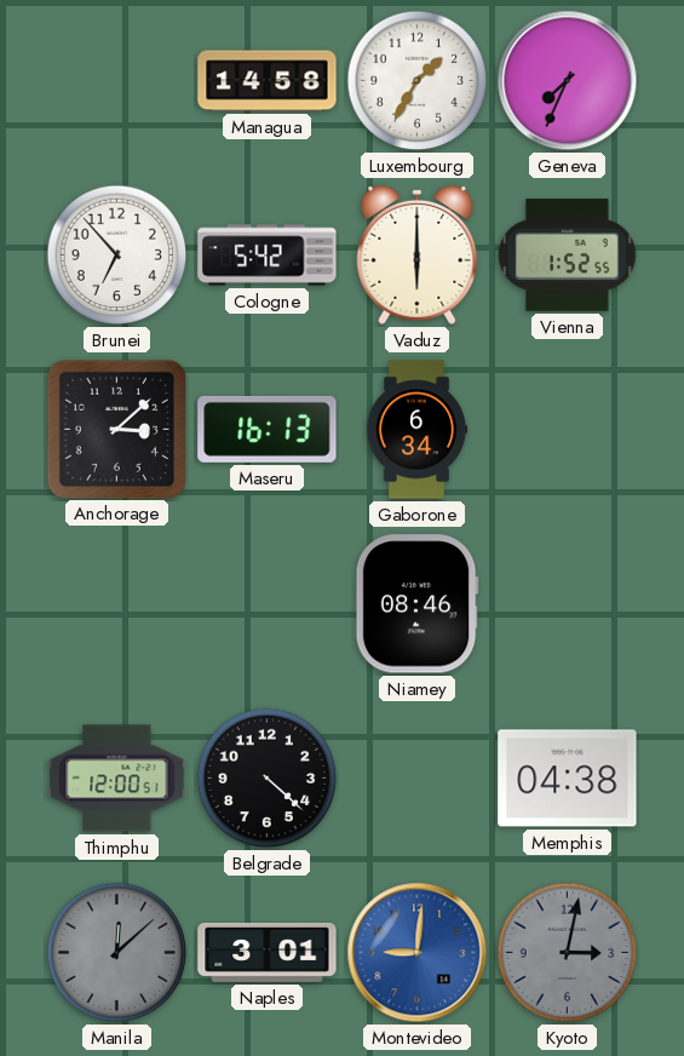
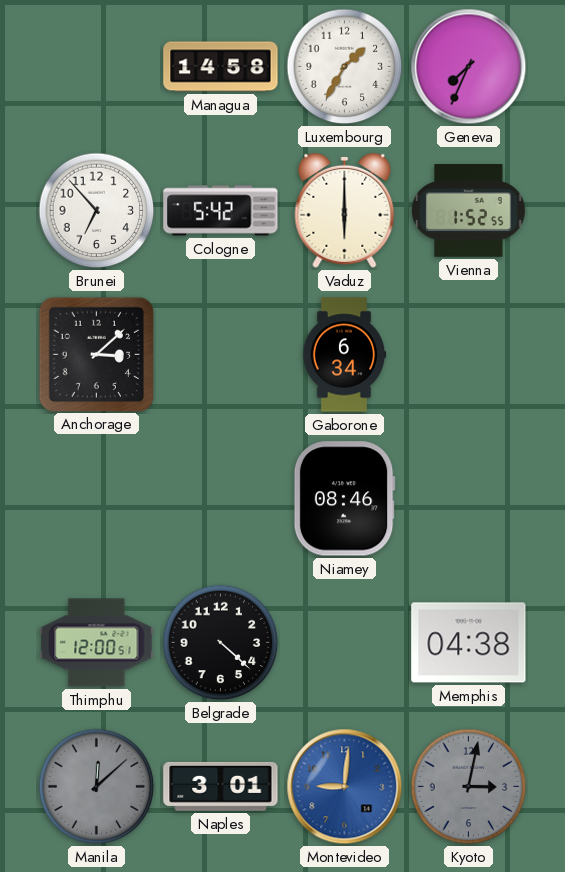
Maseru: 16:13 -> none (268, 429)
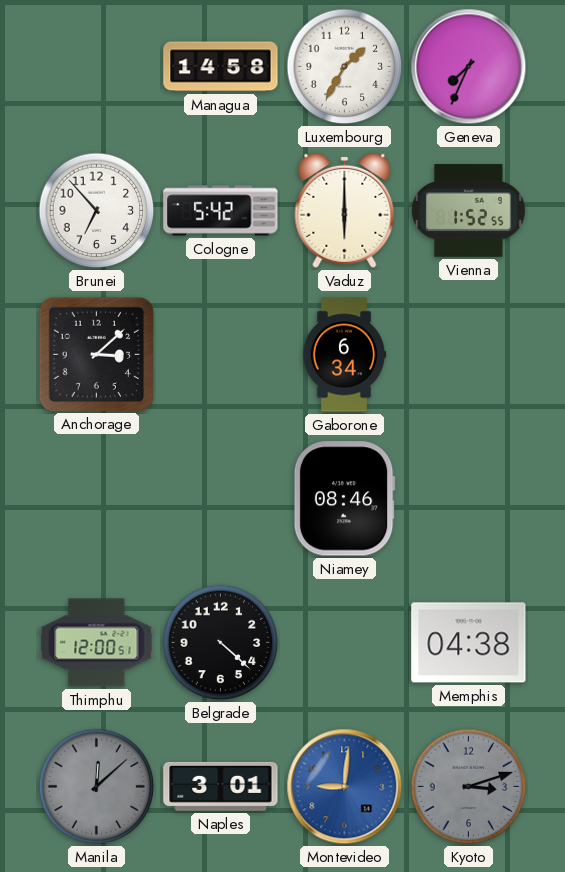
Kyoto: 3:02 -> 3:12 (469, 787)
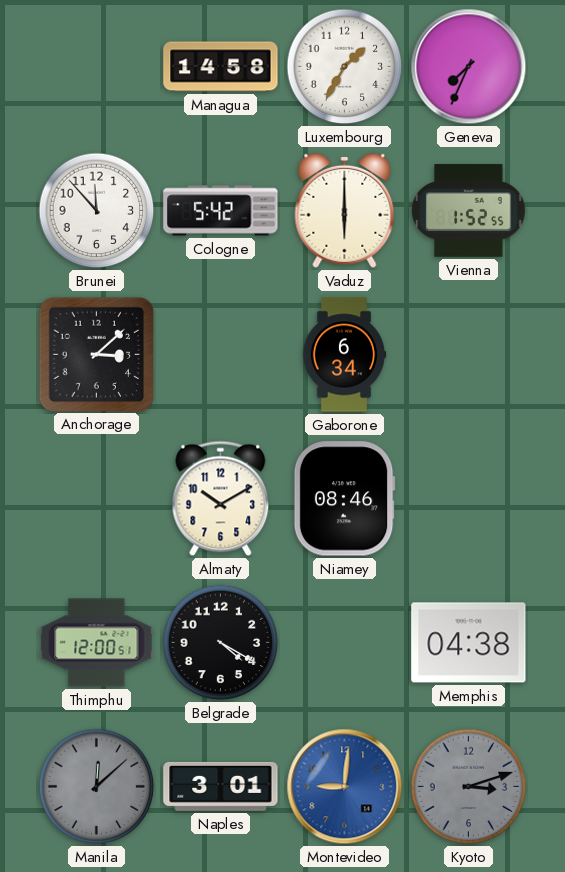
Brunei: 6:53 -> 11:53 (97, 211)
Almaty: none -> 10:10 (221, 499)
Belgrade: 4:22 -> 4:20 (221, 643)
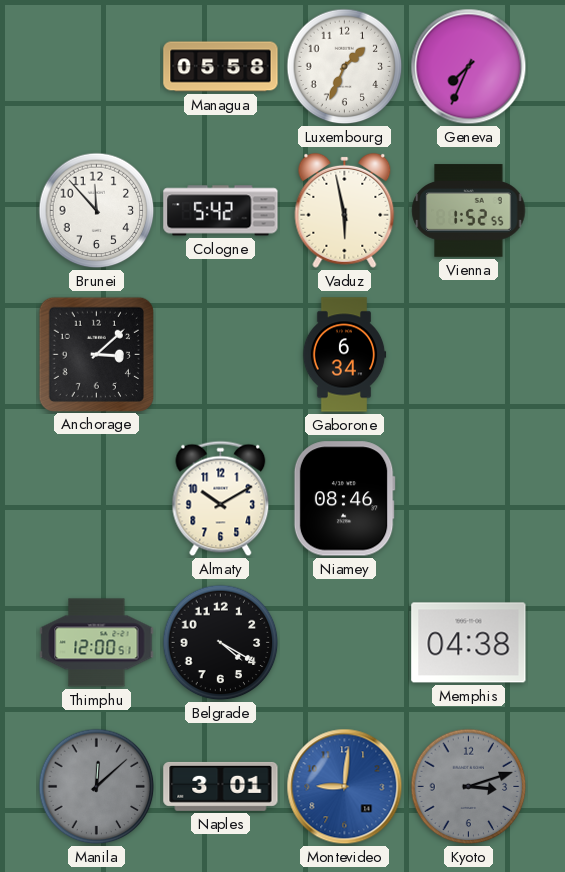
Managua: 14:58 -> 05:58 (221, 67)
Luxembourg: 1:35 -> 1:34 (345, 67)
Vaduz: 6:00 -> 5:58 (345, 210)
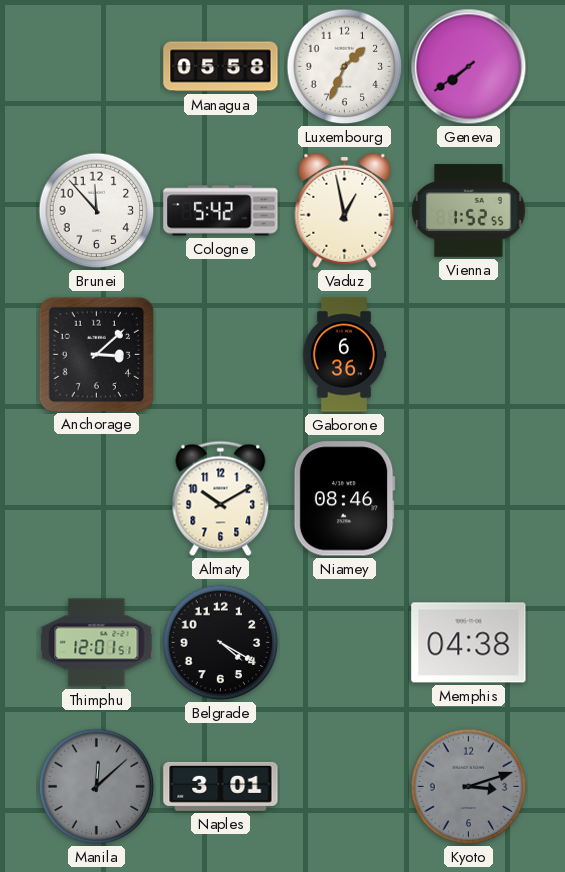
Geneva: 7:34 -> 7:39 (469, 67)
Vaduz: 5:58 -> 12:58 (345, 210)
Gaborone: 6:34 -> 6:36 (344, 355)
Thimphu: 12:00 -> 12:01 (97, 643)
Montevideo: 9:01 -> none (345, 787)
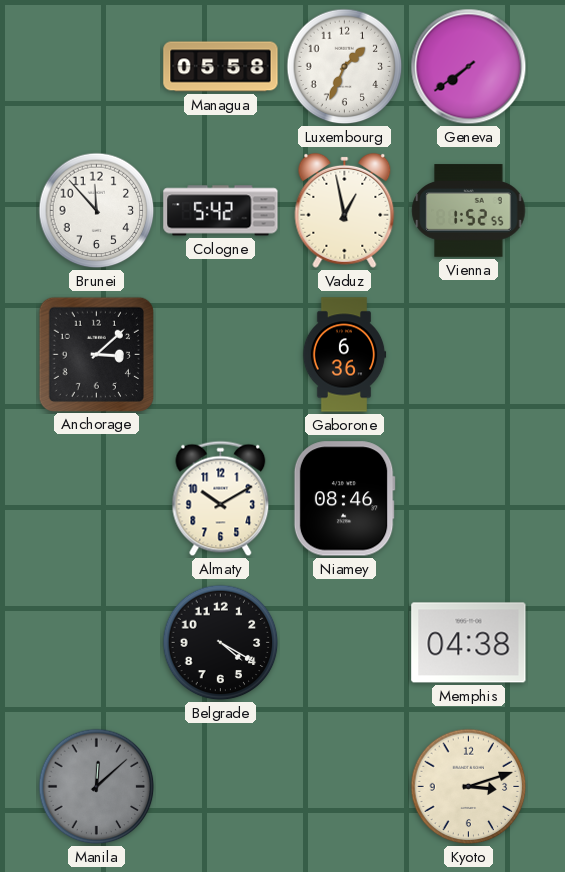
Thimphu: 12:01 -> none (97, 643)
Naples: 3:01 -> none (221, 786)
Kyoto dial: grey -> cream (469, 787)
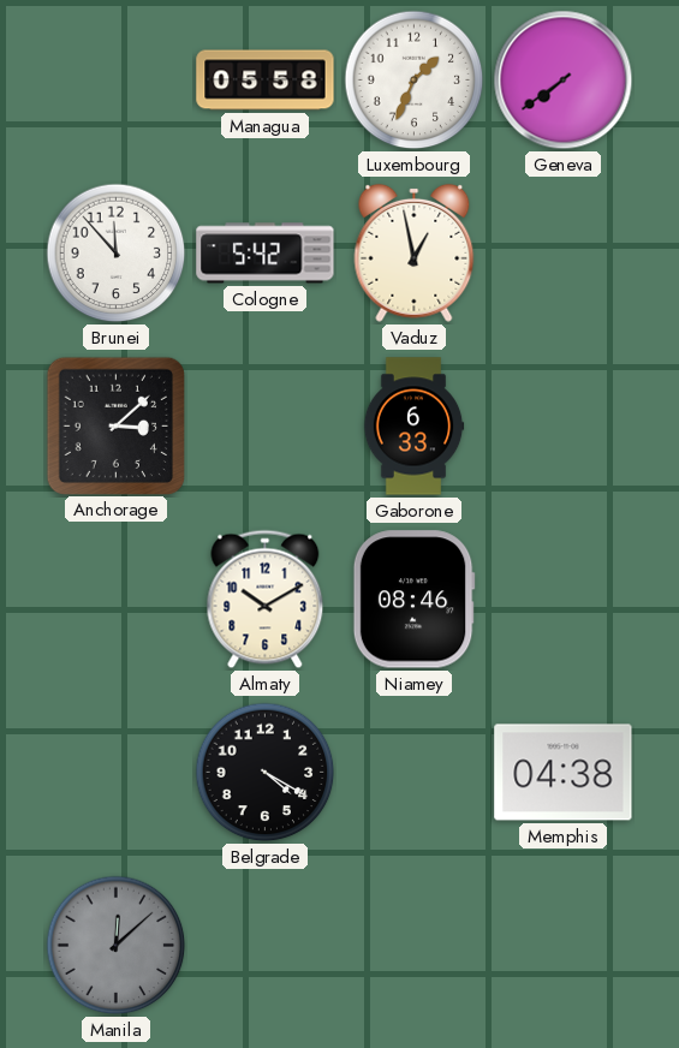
Vienna: 1:52 -> none (469, 211)
Gaborone: 6:36 -> 6:33 (413, 427)
Kyoto: 3:12 -> none (469, 787)
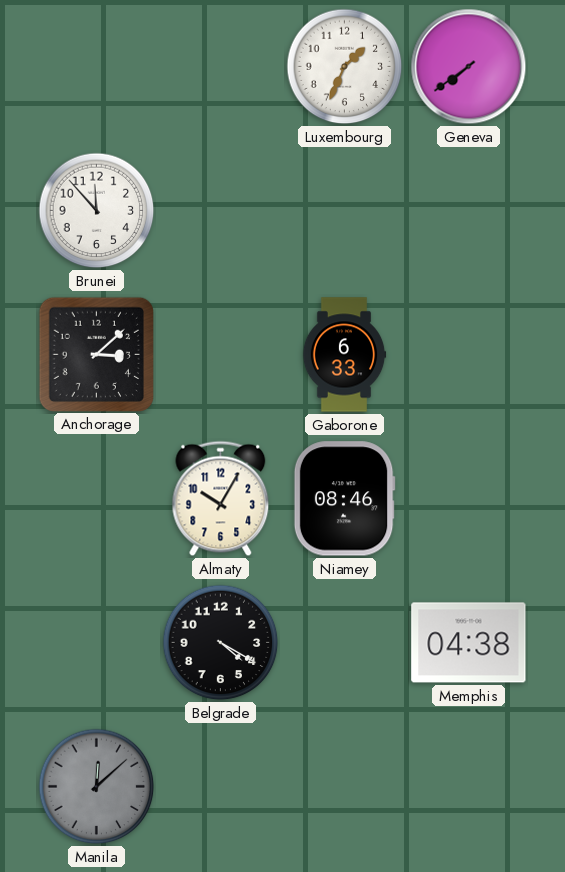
Managua: 05:58 -> none (266, 81)
Cologne: 5:42 -> none (266, 254)
Vaduz: 12:58 -> none (415, 252)
Almaty: 10:10 -> 10:05 (221, 499)
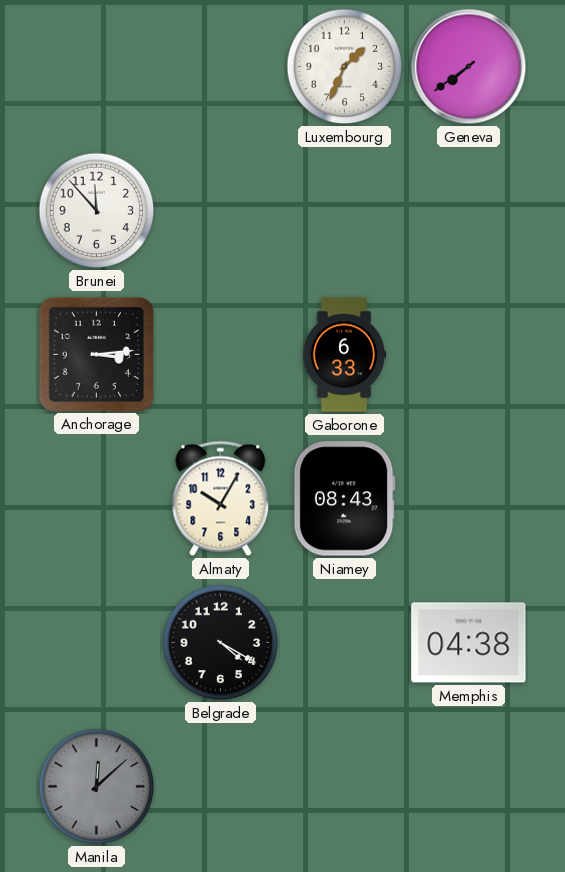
Anchorage: 3:08 -> 3:14 (96, 354)
Niamey: 08:46 -> 08:43 (344, 499)
